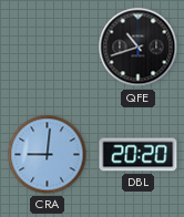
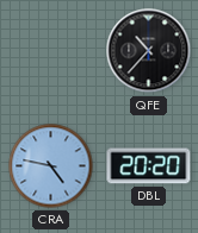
QFE: 10:42 -> 10:37 (149, 51)
CRA: 9:01 -> 4:47 (51, 166)
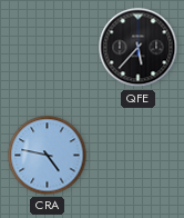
QFE: 10:37 -> 5:37 (139, 48)
DBL: 20:20 -> none (149, 166)
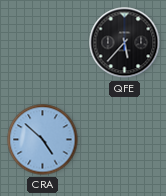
CRA: 4:47 -> 4:52 (43, 140)
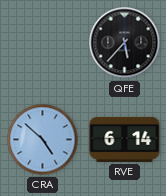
RVE: none -> 6:14 (125, 139)
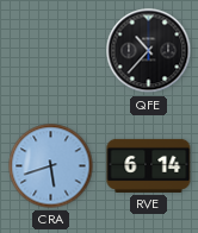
QFE: 5:37 -> 10:37 (149, 51)
CRA: 4:52 -> 5:42 (51, 166)
